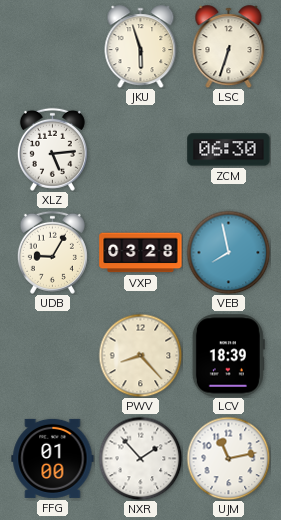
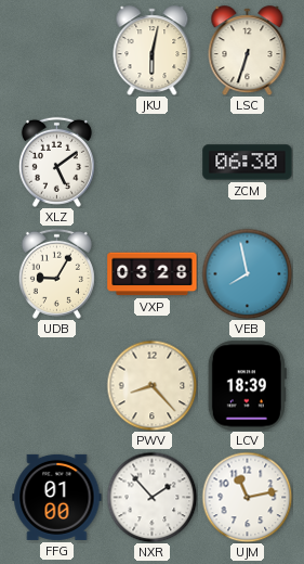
JKU: 5:57 -> 6:02 (153, 51)
XLZ: 5:14 -> 5:09 (56, 162)
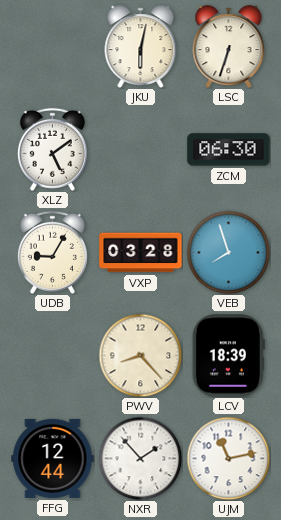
VEB: 7:58 -> 7:57 (228, 252)
FFG: 01:00 -> 12:44 (53, 458)
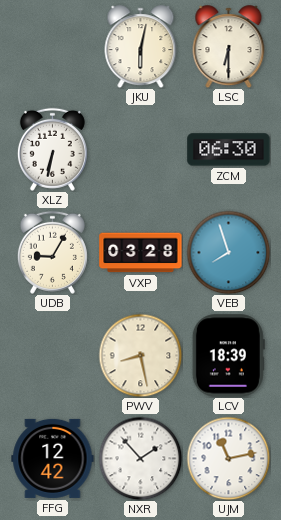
LSC: 6:33 -> 6:30 (229, 47)
XLZ: 5:09 -> 6:32 (52, 149)
PWV: 8:23 -> 8:28 (140, 355)
FFG: 12:44 -> 12:42 (53, 458)
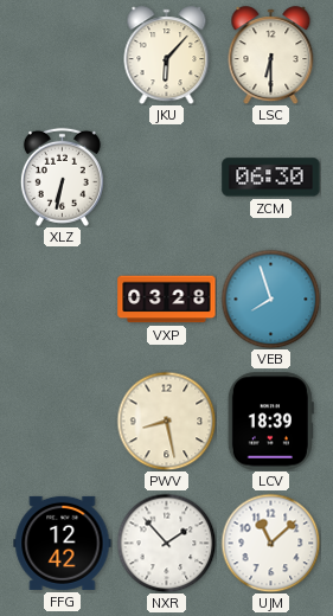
JKU: 6:02 -> 6:07 (167, 56)
UDB: 9:05 -> none (52, 252)
UJM: 11:13 -> 11:08 (270, 543)
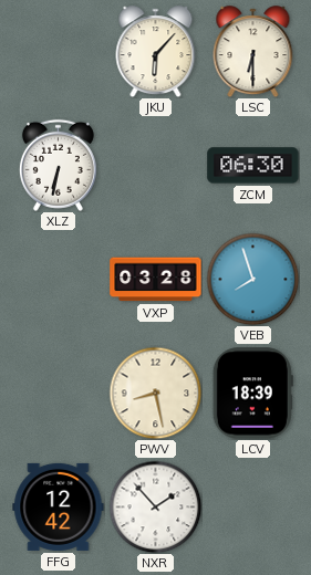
UJM: 11:08 -> none (270, 543)
